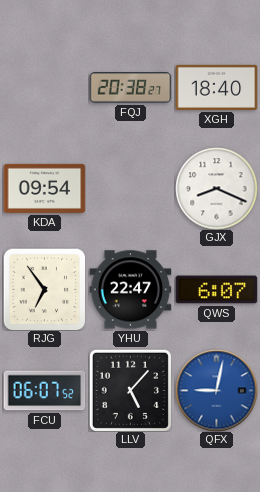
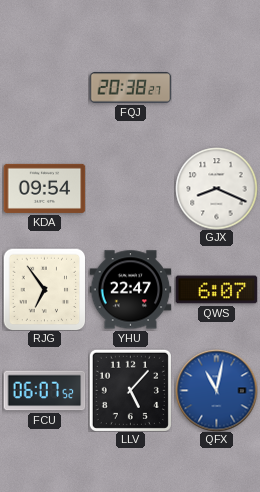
XGH: 18:40 -> none (216, 87)
QFX: 9:02 -> 11:02 (216, 390)
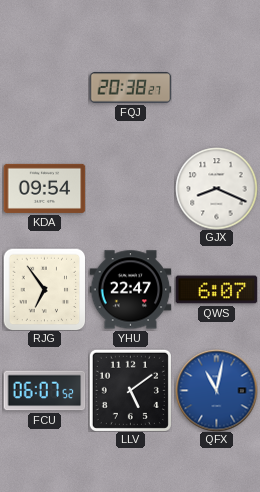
LLV: 5:07 -> 5:09 (130, 390)
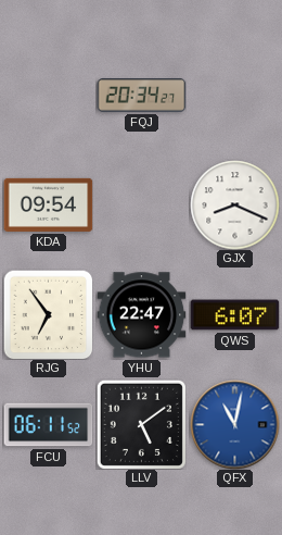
FQJ: 20:38 -> 20:34 (141, 96)
FCU: 06:07 -> 06:11 (48, 425)
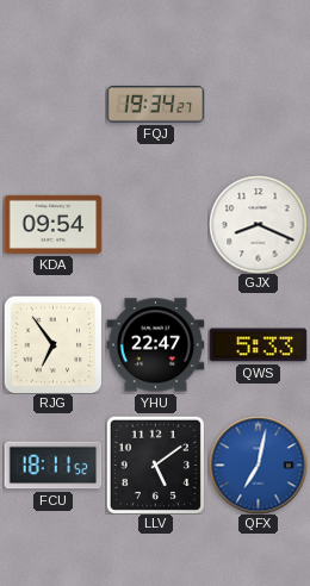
FQJ: 20:34 -> 19:34 (155, 105)
QWS: 6:07 -> 5:33 (258, 345)
FCU: 06:11 -> 18:11 (52, 466)
QFX: 11:02 -> 7:02 (258, 465)
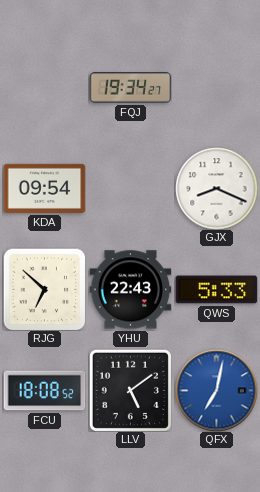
RJG: 6:54 -> 6:52 (44, 289)
YHU: 22:47 -> 22:43 (130, 290)
FCU: 18:11 -> 18:08 (44, 391)
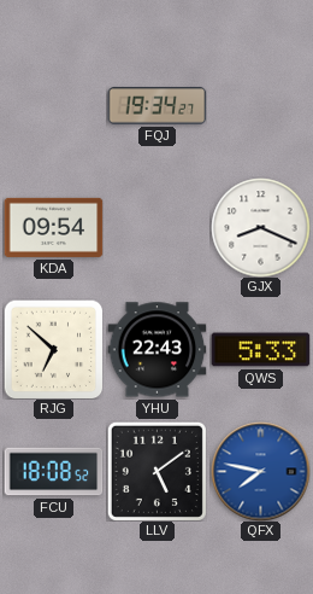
QFX: 7:02 -> 7:47 (260, 471)
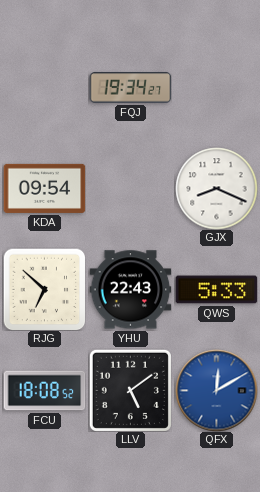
QFX: 7:47 -> 12:10 (216, 390)
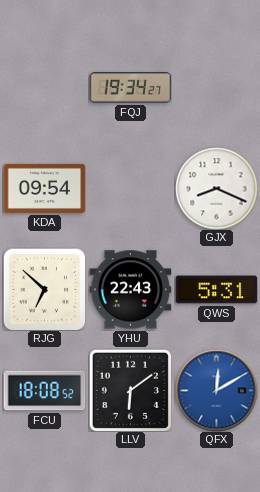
QWS: 5:33 -> 5:31 (216, 290)
LLV: 5:09 -> 6:09 (130, 390)
